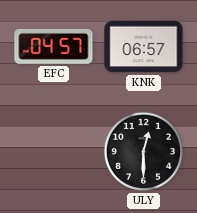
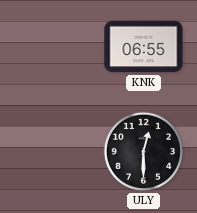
EFC: 04:57 -> none (54, 46)
KNK: 06:57 -> 06:55 (144, 47)
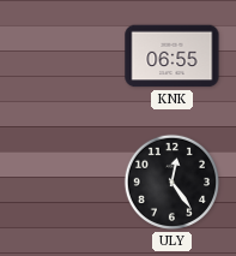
ULY: 12:30 -> 12:24 (171, 181)
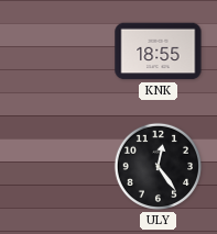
KNK: 06:55 -> 18:55 (159, 52)
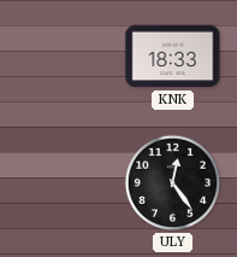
KNK: 18:55 -> 18:33 (173, 57)
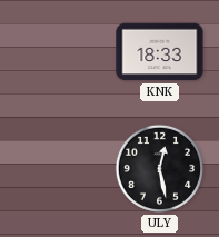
ULY: 12:24 -> 12:28 (159, 168)
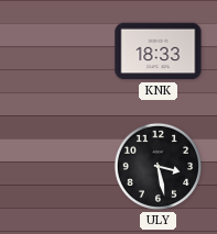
ULY: 12:28 -> 3:28 (158, 166)
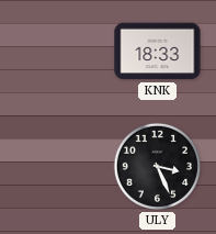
ULY: 3:28 -> 3:26 (157, 166)
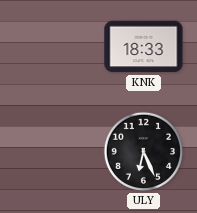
ULY: 3:26 -> 6:26 (143, 151)
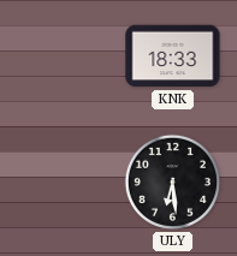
ULY: 6:26 -> 6:29 (172, 181)
